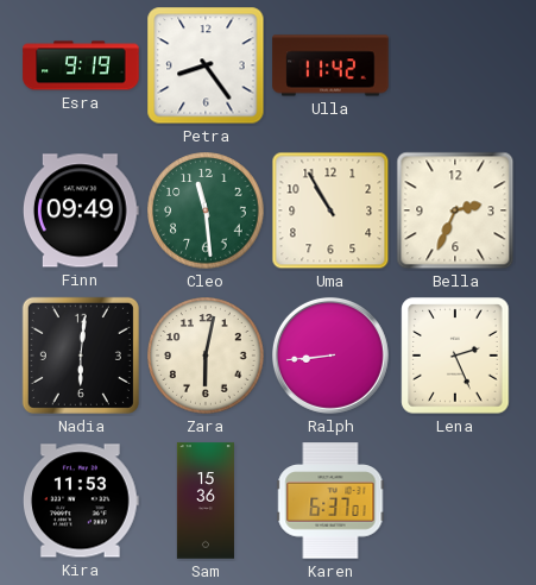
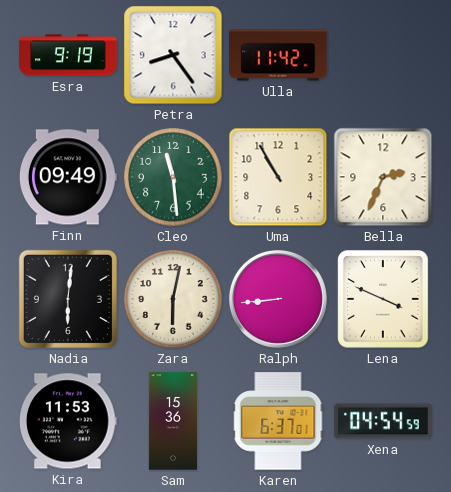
Lena: 2:26 -> 3:49 (383, 299)
Xena: none -> 04:54 (383, 421)
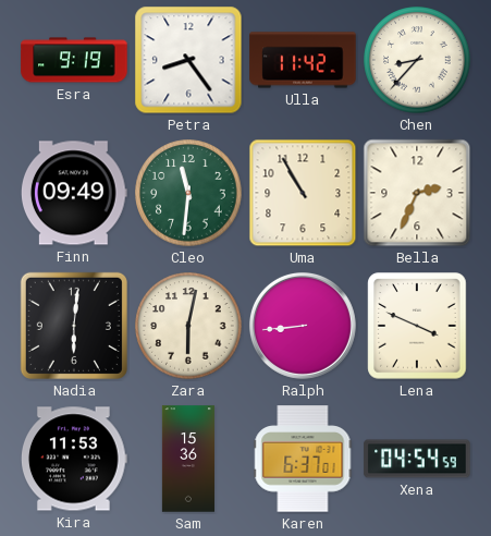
Chen: none -> 8:37 (417, 60)
Cleo: 11:29 -> 11:31 (188, 193)
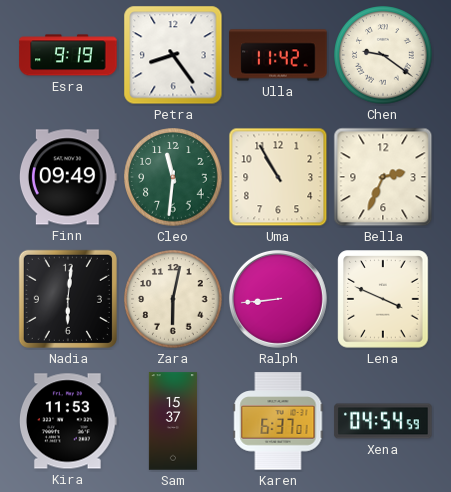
Chen: 8:37 -> 9:21 (383, 55)
Sam: 15:36 -> 15:37 (173, 421)
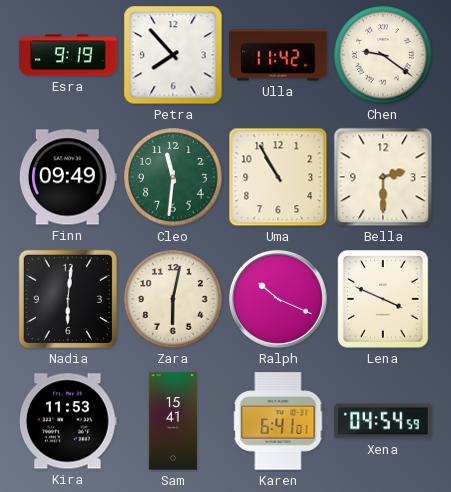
Petra: 8:24 -> 7:53 (173, 55)
Bella: 2:34 -> 2:30 (383, 177)
Ralph: 8:44 -> 10:19 (278, 299)
Sam: 15:37 -> 15:41 (173, 421)
Karen: 6:37 -> 6:41 (278, 421)
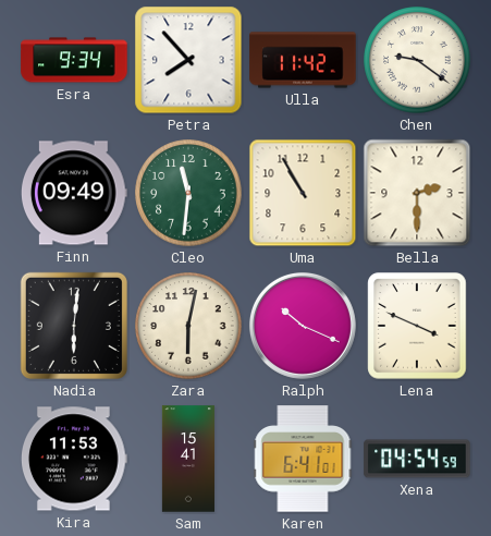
Esra: 9:19 -> 9:34 (74, 60)
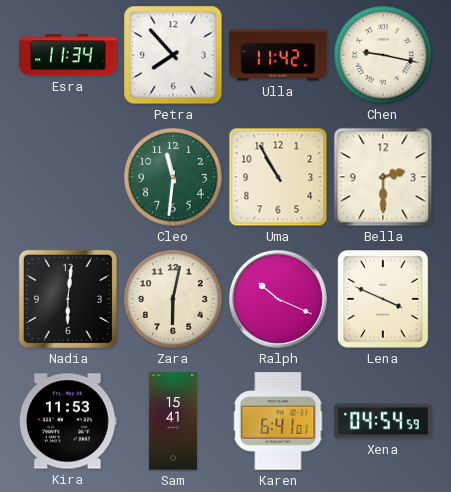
Esra: 9:34 -> 11:34 (68, 55)
Chen: 9:21 -> 9:17 (383, 55)
Finn: 09:49 -> none (74, 193)
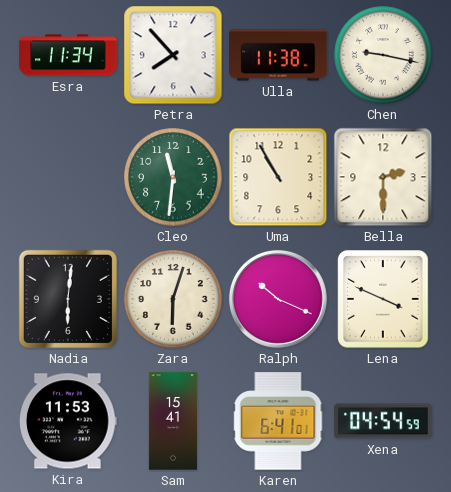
Ulla: 11:42 -> 11:38 (278, 55)
Zara: 6:02 -> 6:03 (173, 299)
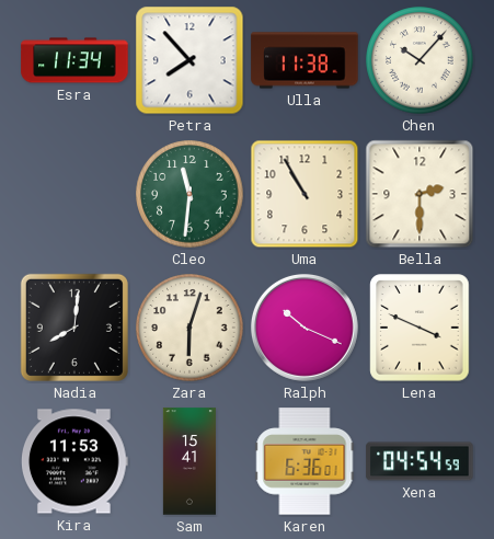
Chen: 9:17 -> 10:07 (420, 60)
Nadia: 6:01 -> 8:01 (74, 328)
Karen: 6:41 -> 6:36 (305, 461)
